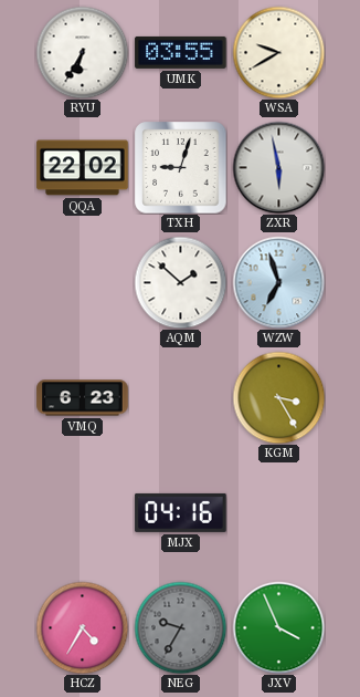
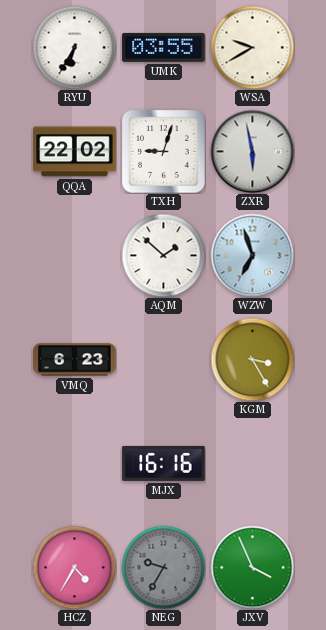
MJX: 04:16 -> 16:16 (164, 463)
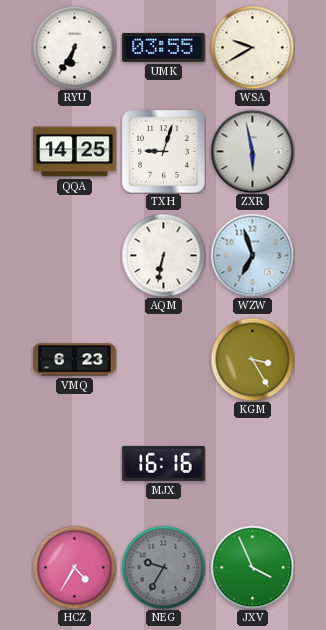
QQA: 22:02 -> 14:25 (75, 152)
AQM: 1:52 -> 6:32 (163, 255)
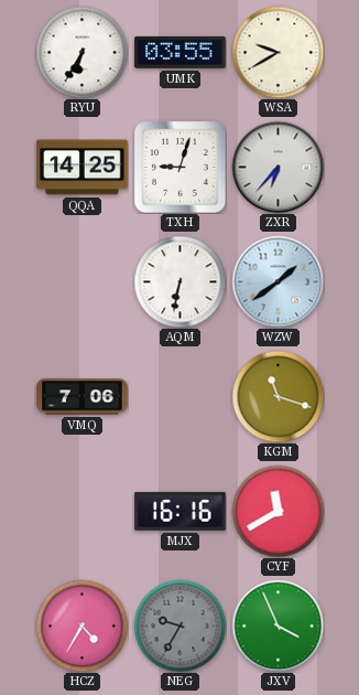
ZXR: 5:58 -> 6:37 (278, 167)
WZW: 6:57 -> 1:39 (278, 281)
VMQ: 6:23 -> 7:06 (83, 397)
KGM: 3:25 -> 11:18 (278, 396)
CYF: none -> 11:40 (278, 511)
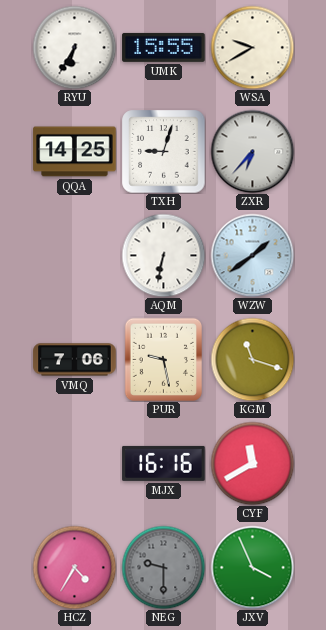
UMK: 03:55 -> 15:55 (164, 47)
PUR: none -> 9:28 (163, 359)
NEG: 9:35 -> 9:30 (163, 567)
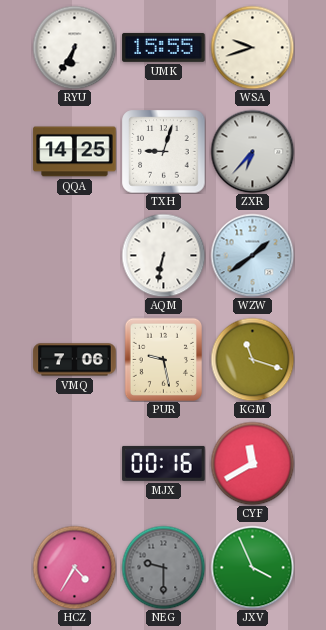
WSA: 9:40 -> 9:42 (252, 47)
MJX: 16:16 -> 00:16 (164, 463)
